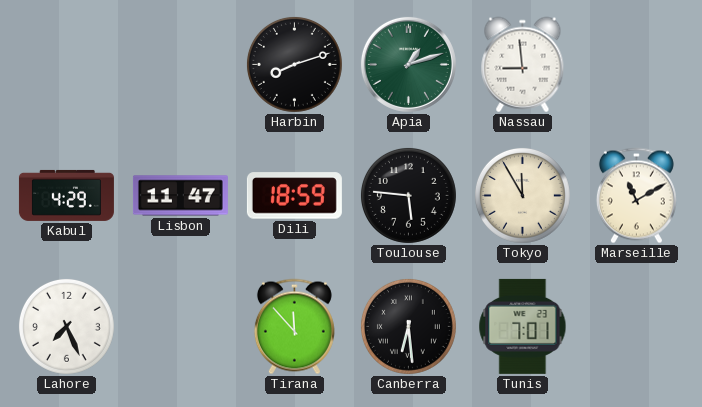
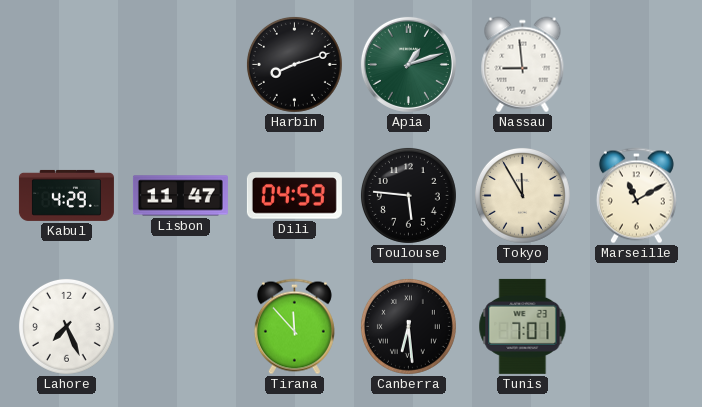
Dili: 18:59 -> 04:59 (294, 196)
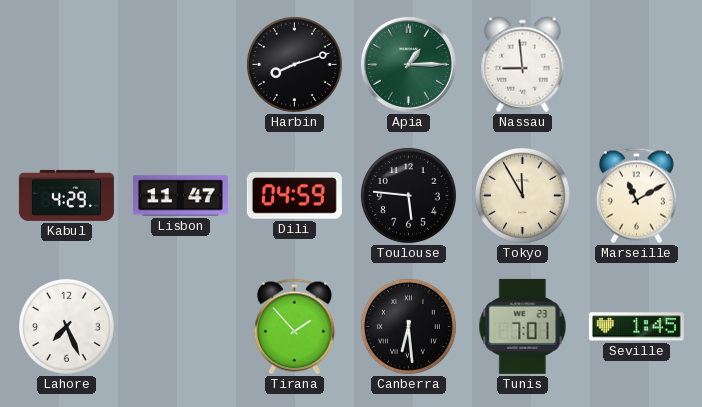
Apia: 1:12 -> 1:15 (408, 64)
Tirana: 11:53 -> 1:53 (294, 327)
Seville: none -> 1:45 (636, 327)
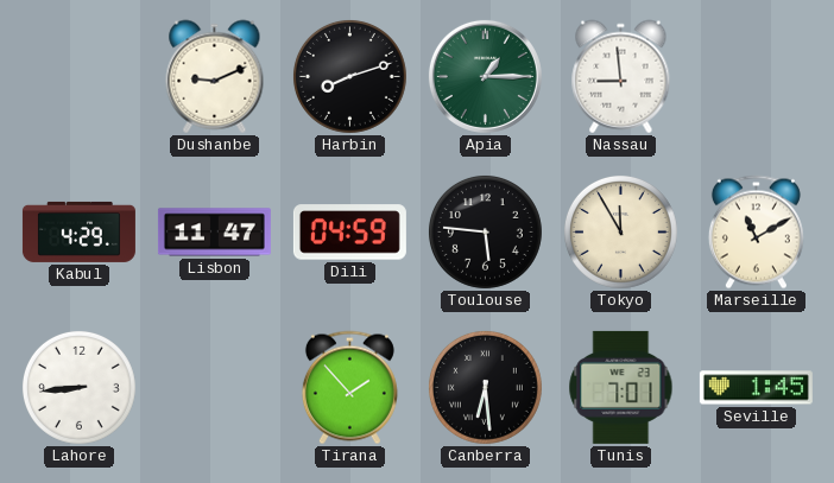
Dushanbe: none -> 9:11 (215, 77)
Lahore: 7:26 -> 8:44 (78, 387)
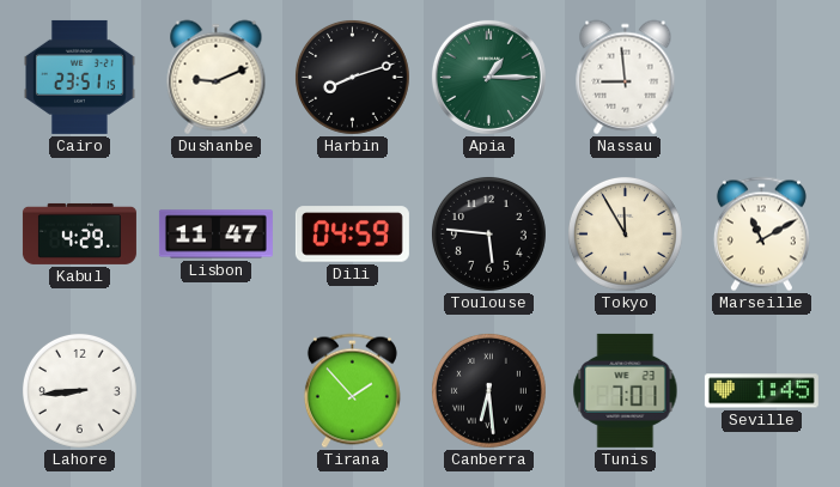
Cairo: none -> 23:51 (80, 77)
